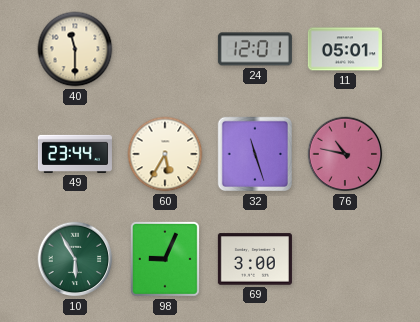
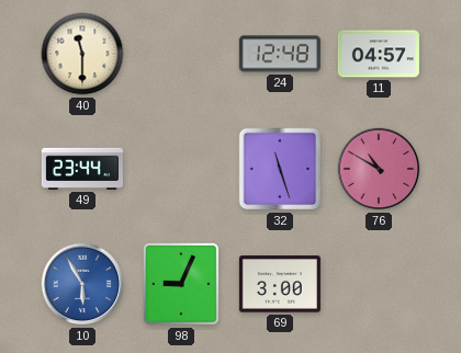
24: 12:01 -> 12:48 (280, 54)
11: 05:01 -> 04:57 (379, 54)
60: 5:35 -> none (165, 154)
76: 10:47 -> 10:50 (379, 169)
10 dial: green -> blue (82, 284)
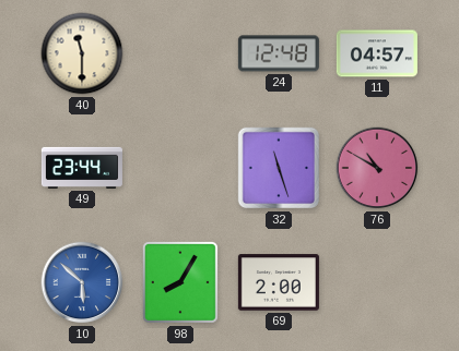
10: 5:55 -> 5:52 (82, 282)
98: 9:04 -> 8:05 (180, 282)
69: 3:00 -> 2:00 (279, 282)
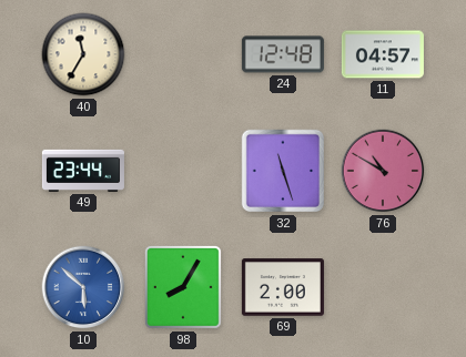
40: 11:30 -> 11:35 (83, 54)
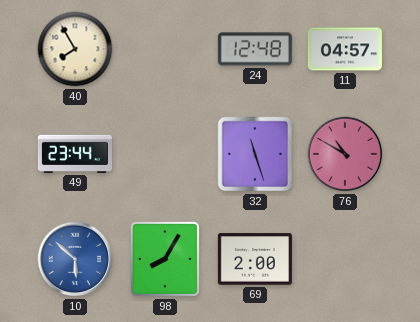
40: 11:35 -> 7:55 (75, 49)
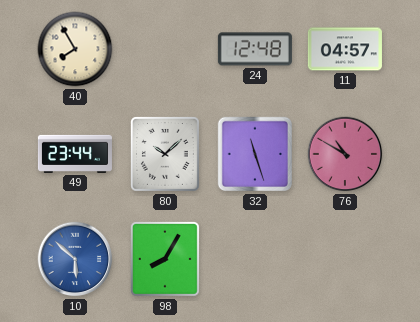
80: none -> 10:08 (165, 154)
69: 2:00 -> none (255, 259)
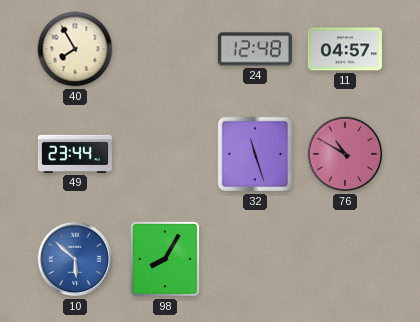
80: 10:08 -> none (165, 154)
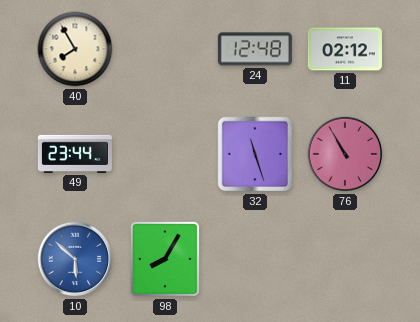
11: 04:57 -> 02:12 (345, 49)
76: 10:50 -> 10:55 (345, 154)
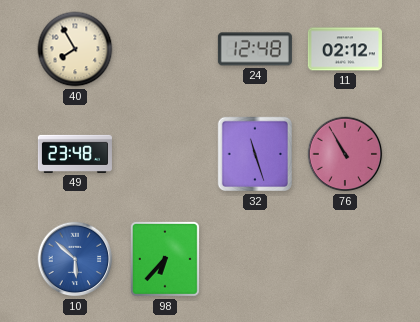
49: 23:44 -> 23:48 (75, 154)
98: 8:05 -> 6:37 (165, 259)
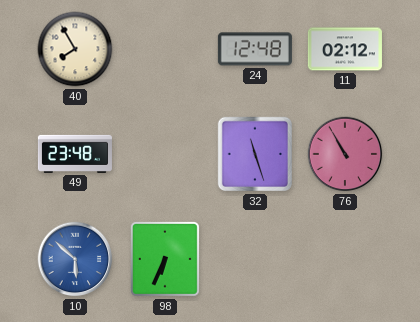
98: 6:37 -> 6:34 (165, 259)
